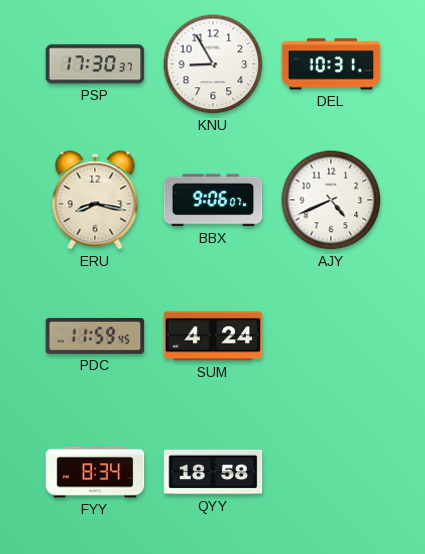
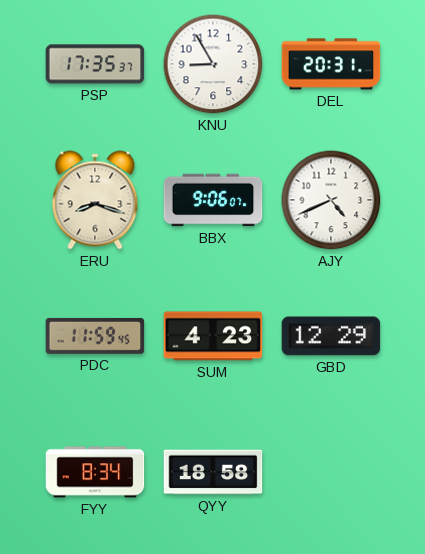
PSP: 17:30 -> 17:35 (95, 64)
DEL: 10:31 -> 20:31 (331, 64)
ERU: 8:17 -> 8:18 (95, 200)
SUM: 4:24 -> 4:23 (213, 336)
GBD: none -> 12:29 (331, 336)
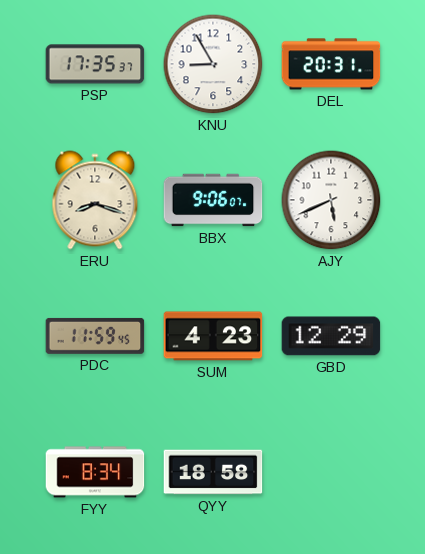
AJY: 4:41 -> 5:41 (331, 200)
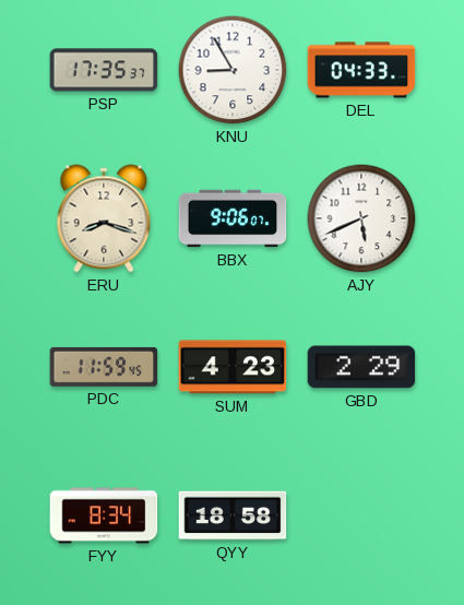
DEL: 20:31 -> 04:33 (361, 70)
GBD: 12:29 -> 2:29 (361, 367)
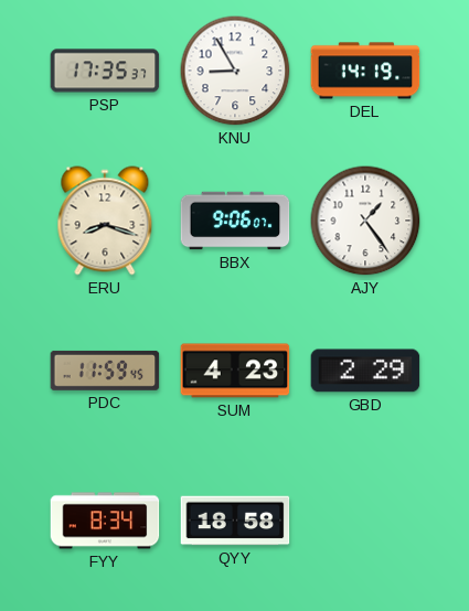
DEL: 04:33 -> 14:19 (365, 71)
AJY: 5:41 -> 1:24 (365, 221)
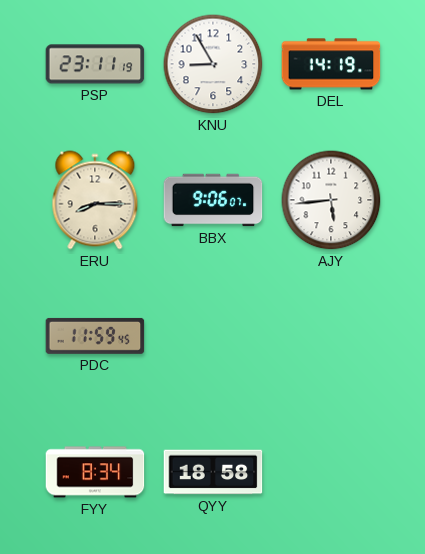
PSP: 17:35 -> 23:11 (95, 64)
ERU: 8:18 -> 8:15 (95, 200)
AJY: 1:24 -> 5:44 (331, 200)
SUM: 4:23 -> none (235, 371)
GBD: 2:29 -> none (365, 371)
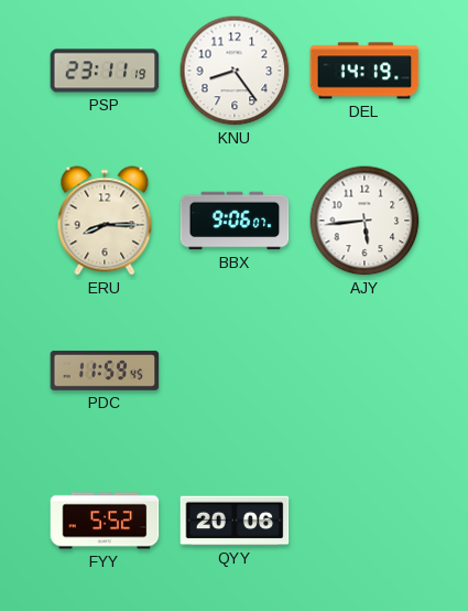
KNU: 8:55 -> 8:24 (235, 71)
FYY: 8:34 -> 5:52 (105, 521)
QYY: 18:58 -> 20:06 (235, 521)
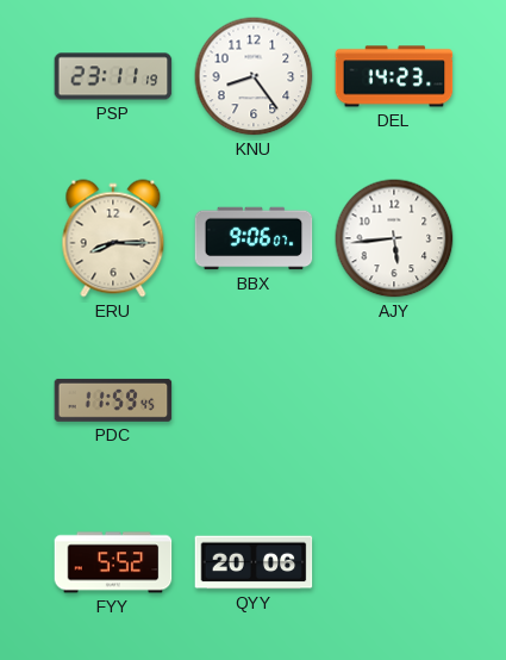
DEL: 14:19 -> 14:23 (394, 76)
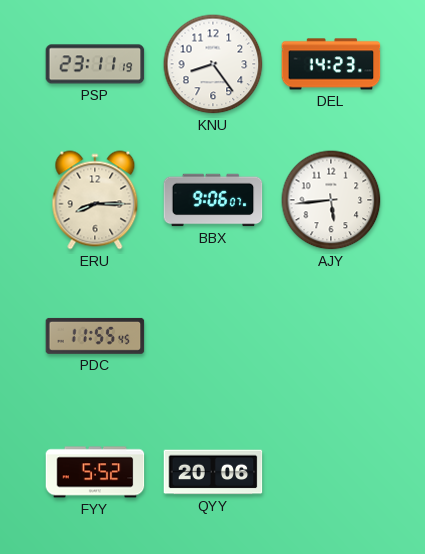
PDC: 11:59 -> 11:55 (95, 336)
